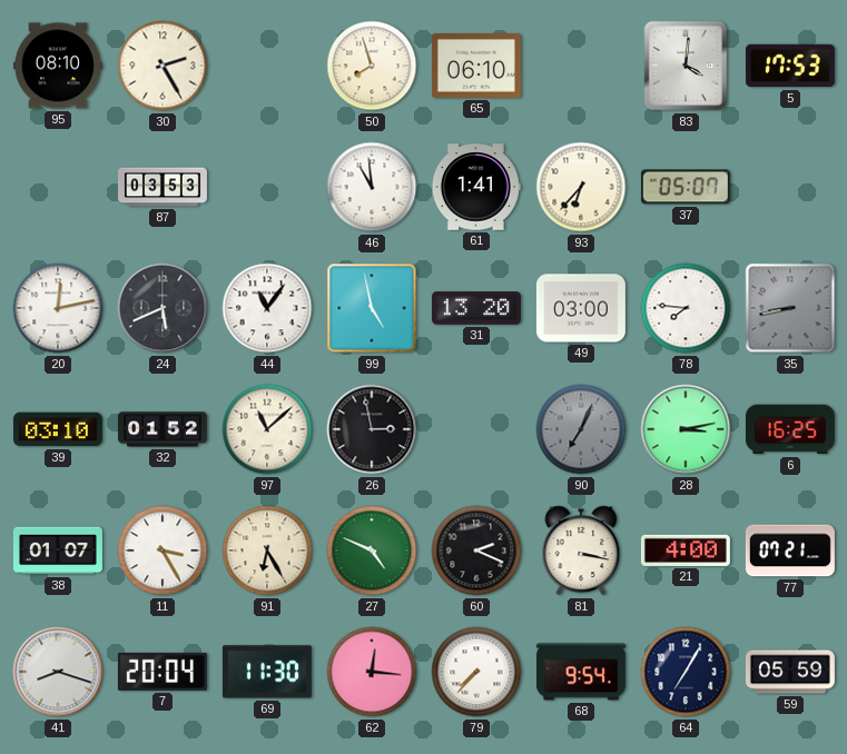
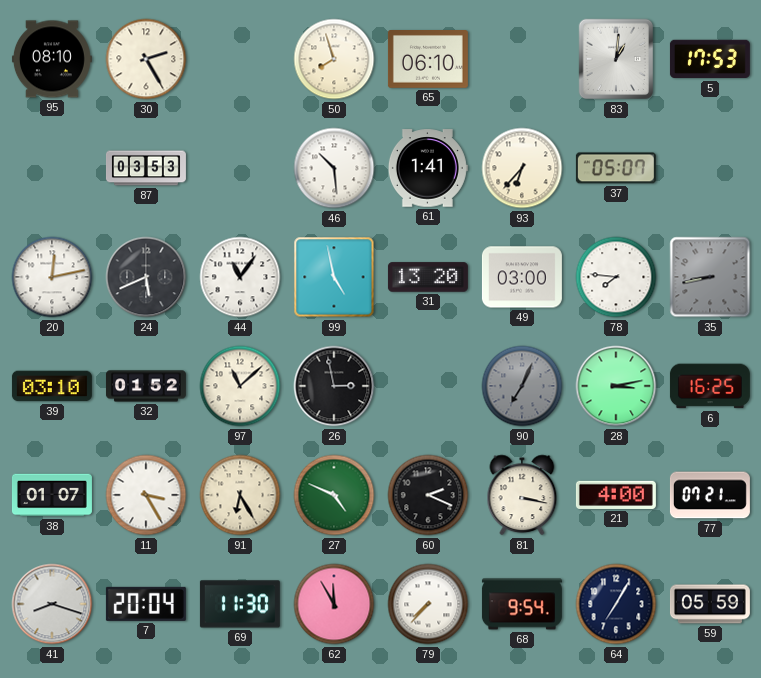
83: 4:01 -> 1:01 (616, 59)
46: 10:59 -> 10:29 (334, 168)
62: 12:16 -> 11:55 (334, 604)
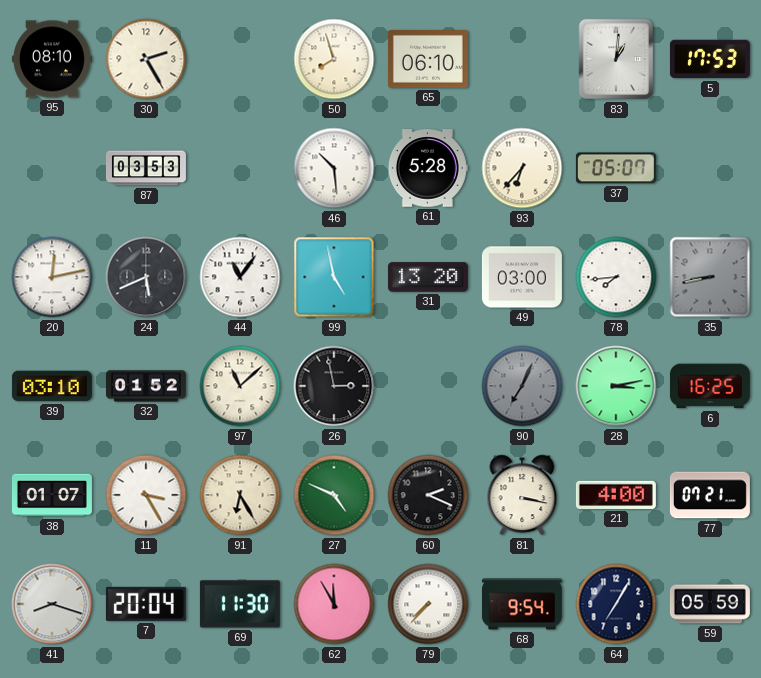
61: 1:41 -> 5:28 (428, 168)
78: 7:46 -> 7:44 (616, 277)
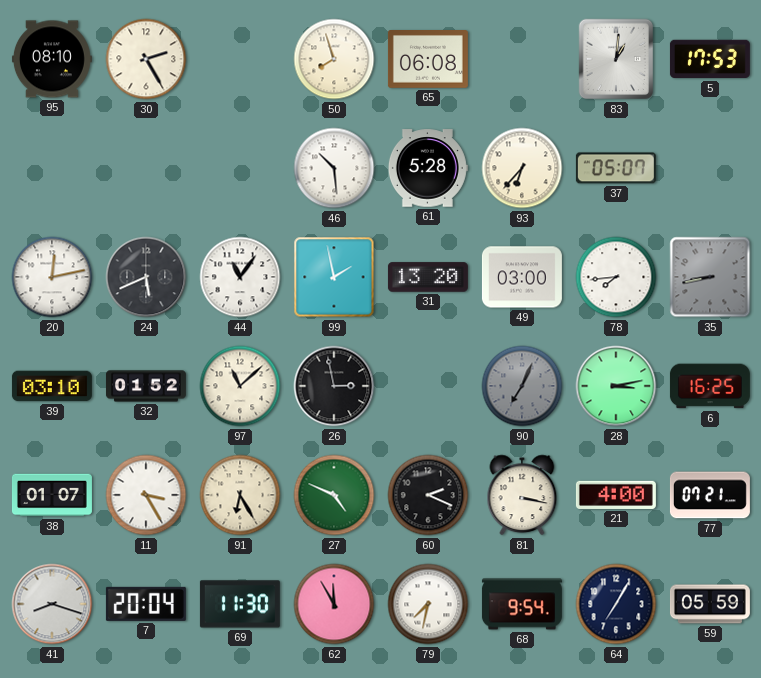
65: 06:10 -> 06:08 (428, 60)
87: 03:53 -> none (146, 168)
99: 4:58 -> 1:58 (334, 277)
79: 7:37 -> 7:32 (428, 604)
